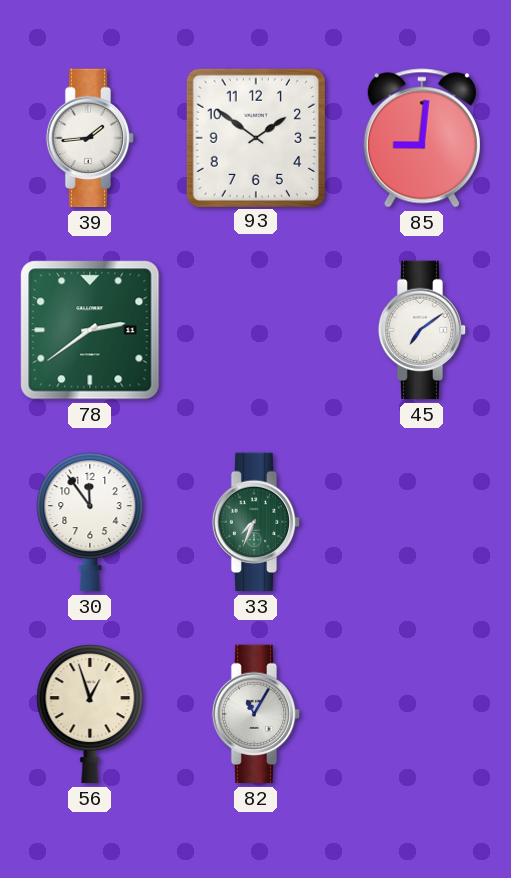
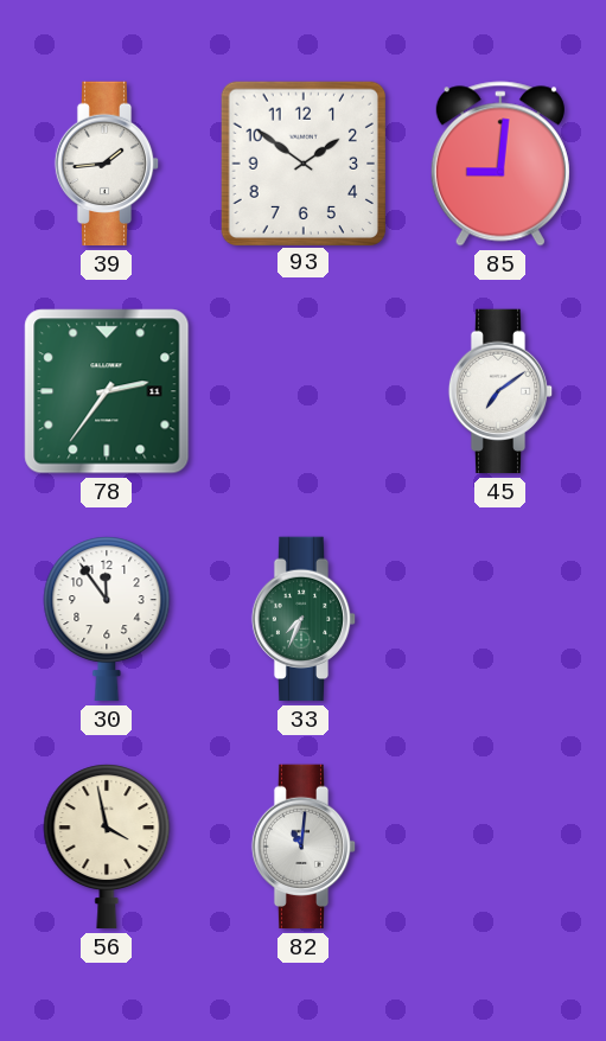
78: 2:39 -> 2:36 (107, 391)
56: 12:57 -> 3:58 (107, 847)
82: 11:05 -> 11:01 (304, 847)
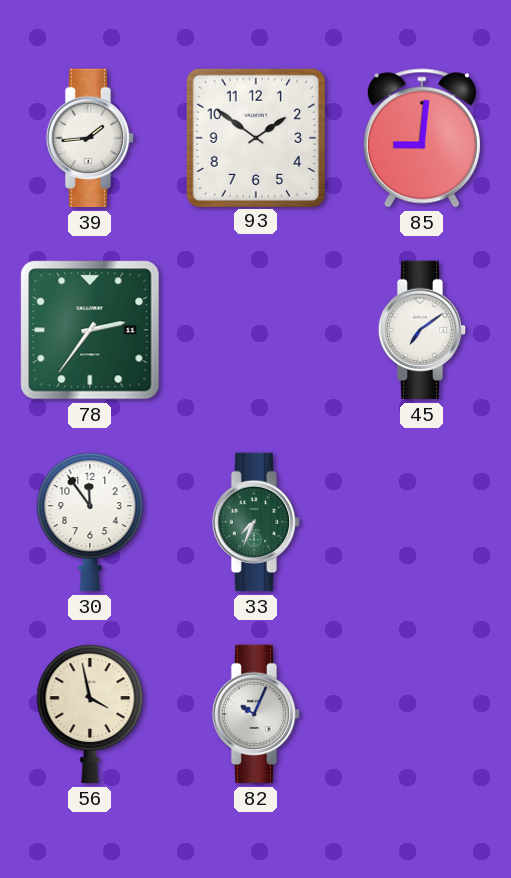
82: 11:01 -> 10:04 (256, 714)
